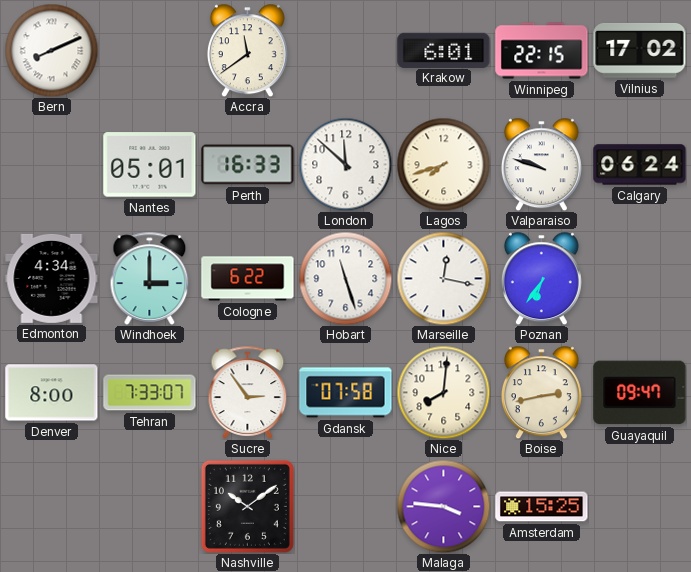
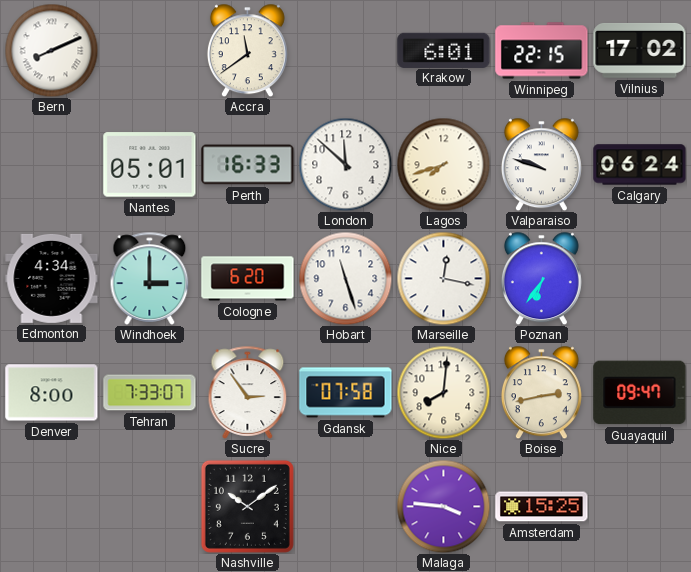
Cologne: 6:22 -> 6:20 (248, 279)
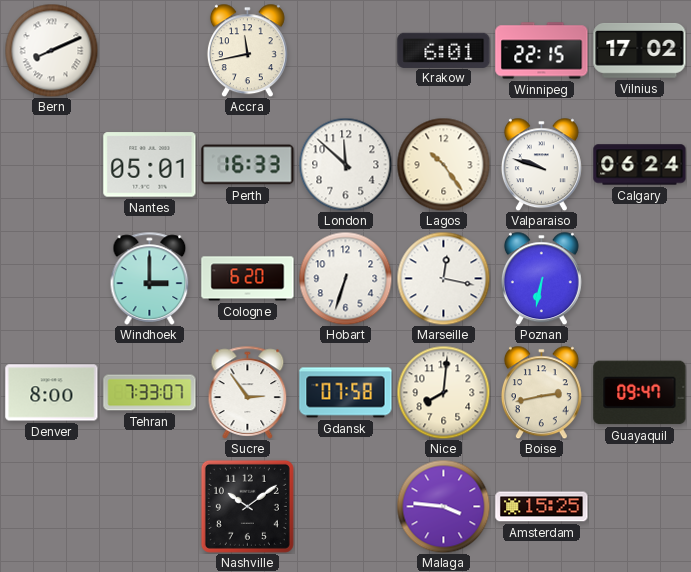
Accra: 11:39 -> 11:43 (247, 50)
Lagos: 7:42 -> 10:24 (443, 164)
Edmonton: 4:34 -> none (52, 278)
Hobart: 11:27 -> 6:33 (345, 278)
Poznan: 6:36 -> 6:32 (541, 278)
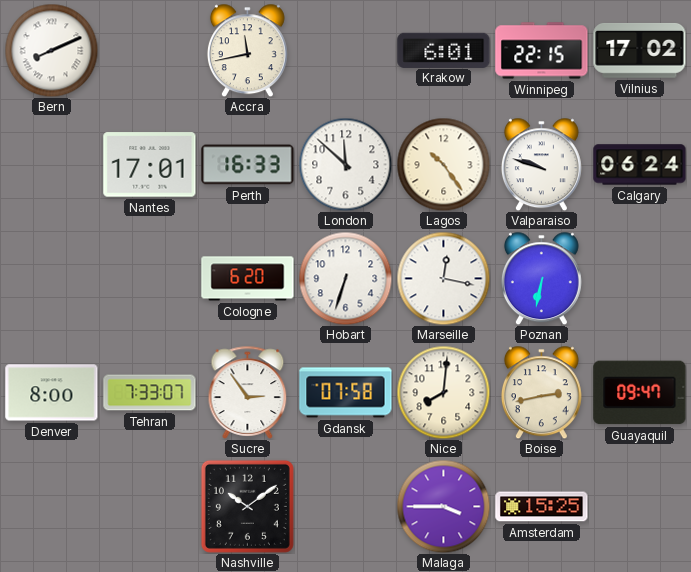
Nantes: 05:01 -> 17:01 (150, 165)
Windhoek: 3:00 -> none (150, 278)
Malaga: 3:46 -> 3:45 (443, 506)
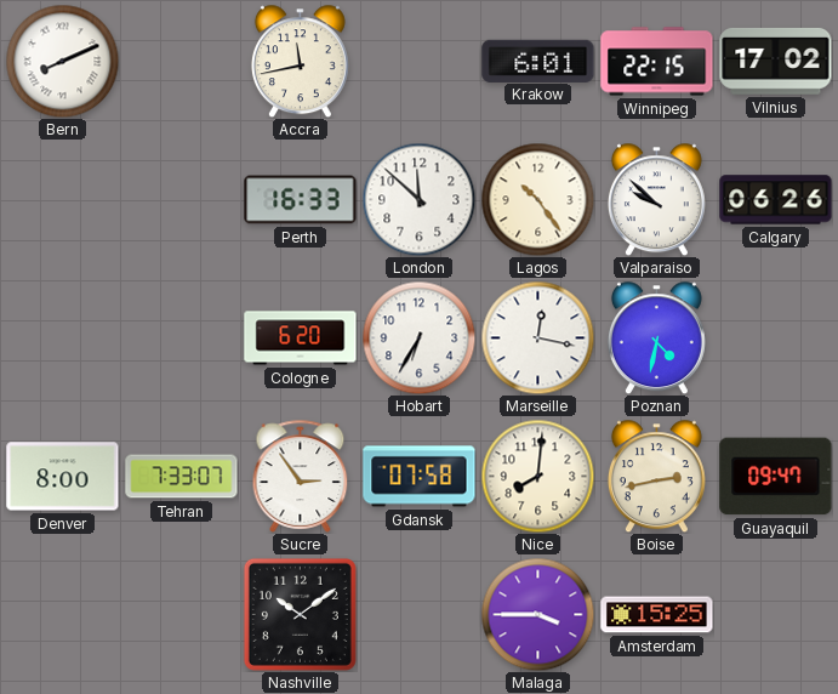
Nantes: 17:01 -> none (150, 165)
Valparaiso: 9:48 -> 9:52 (656, 199)
Calgary: 06:24 -> 06:26 (776, 200)
Hobart: 6:33 -> 6:35 (418, 337)
Poznan: 6:32 -> 4:32 (656, 337)
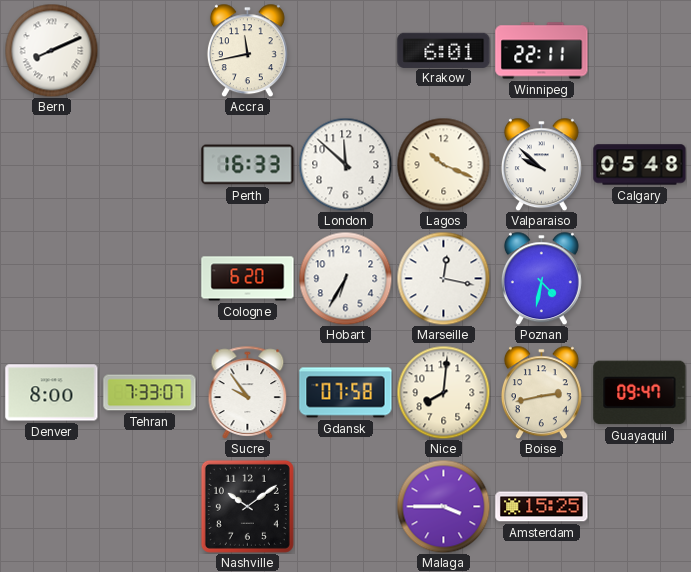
Winnipeg: 22:15 -> 22:11 (542, 51)
Vilnius: 17:02 -> none (776, 61)
Lagos: 10:24 -> 10:19 (443, 164)
Calgary: 06:26 -> 05:48 (640, 165)
Sucre: 2:54 -> 9:54 (248, 392)
